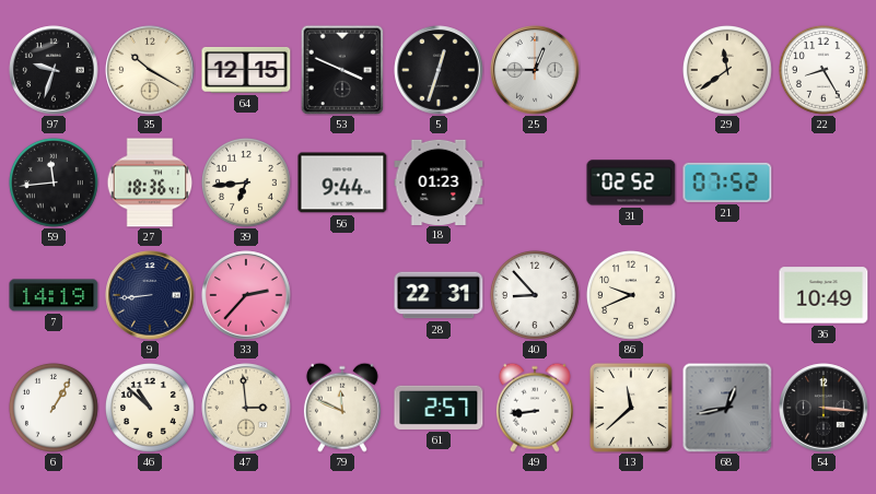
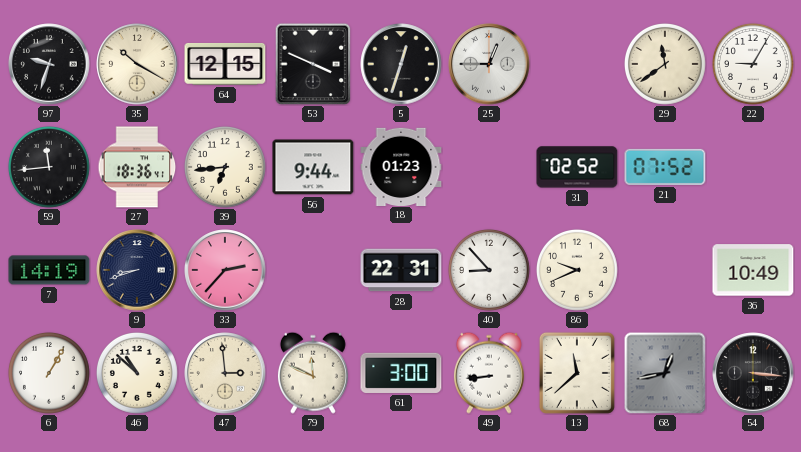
22: 8:25 -> 9:05 (753, 64)
9: 8:44 -> 8:42 (137, 270)
61: 2:57 -> 3:00 (401, 373)
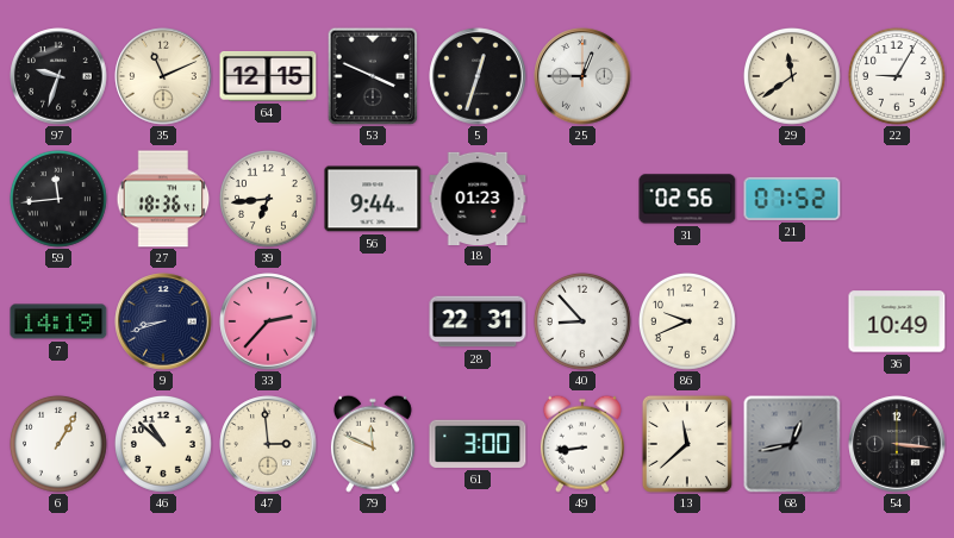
35: 10:20 -> 11:11 (163, 76)
31: 02:52 -> 02:56 (687, 199)
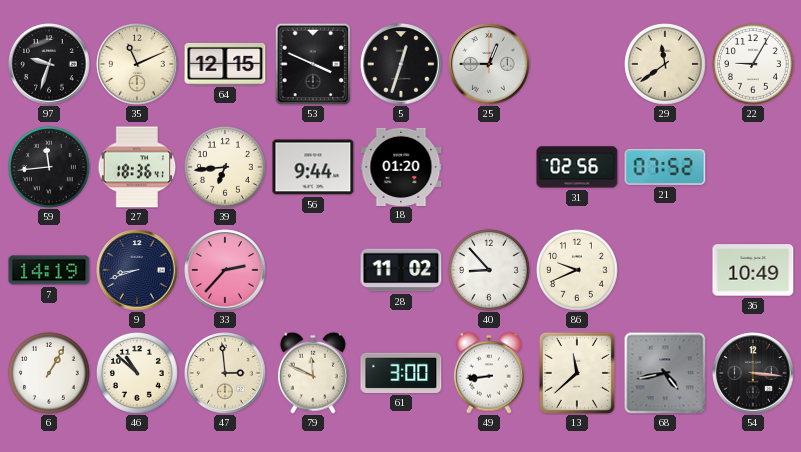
18: 01:23 -> 01:20 (401, 166)
28: 22:31 -> 11:02 (401, 270)
68: 12:43 -> 4:43 (665, 373)
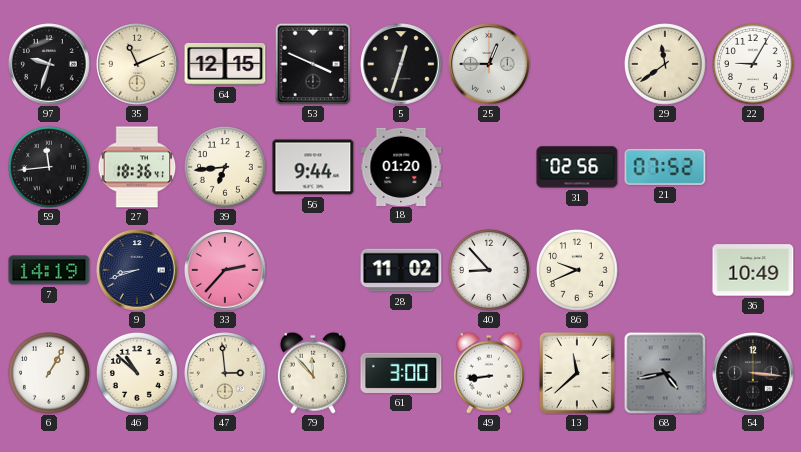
79: 11:49 -> 11:53 (313, 373)
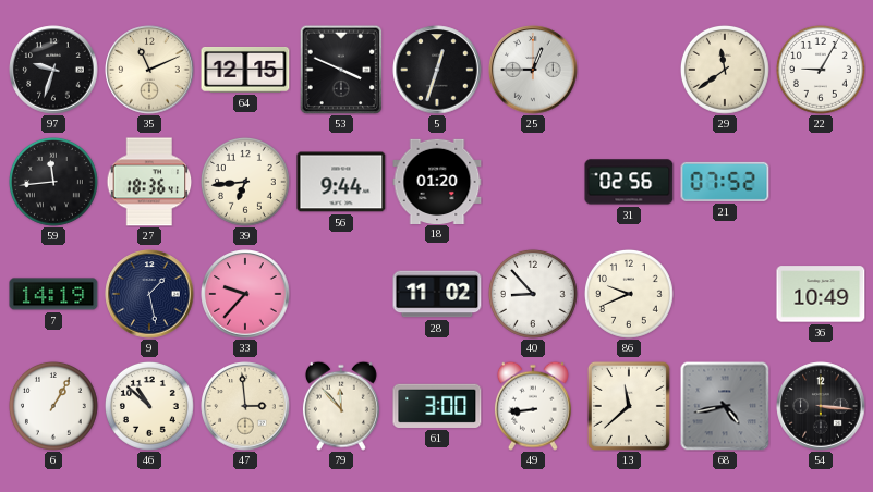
9: 8:42 -> 1:28 (149, 294)
33: 2:37 -> 9:37 (245, 294)
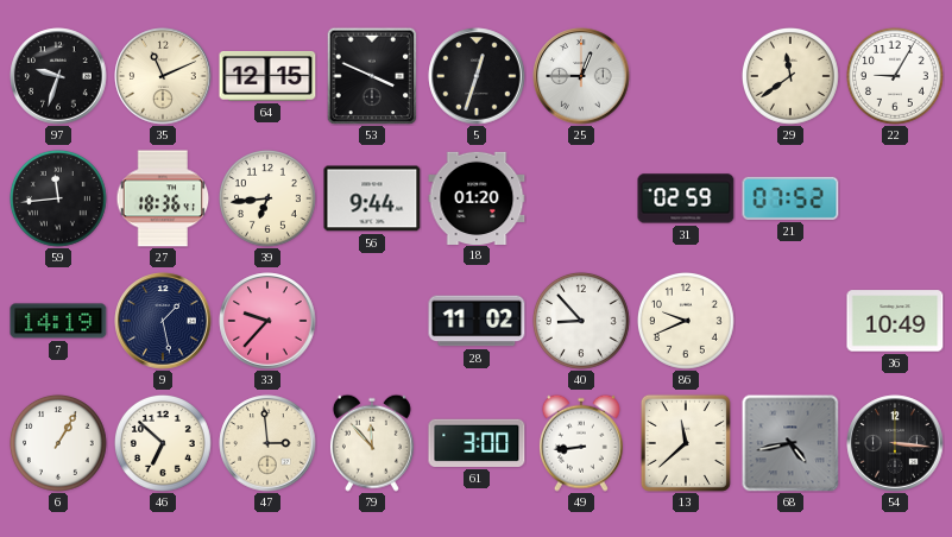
31: 02:56 -> 02:59 (686, 198)
46: 10:52 -> 6:52 (163, 443)
